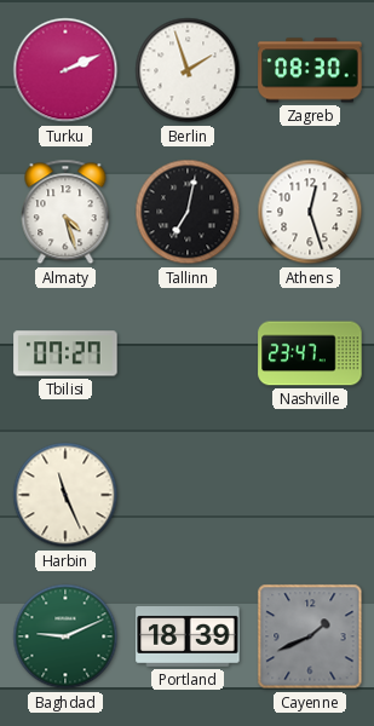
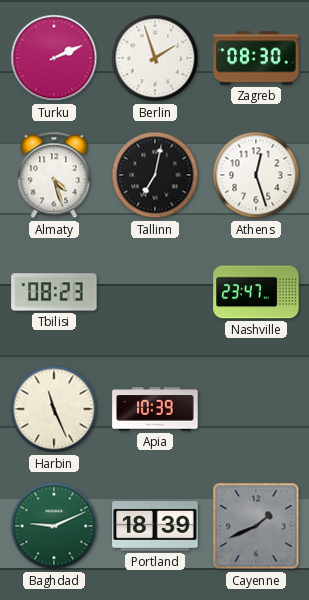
Tbilisi: 07:27 -> 08:23 (54, 292)
Apia: none -> 10:39 (155, 409)
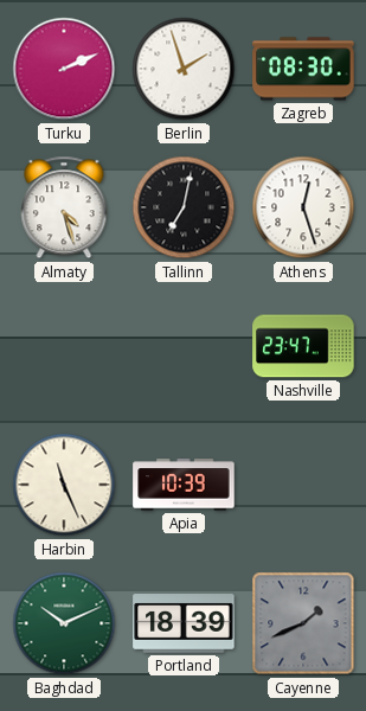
Tbilisi: 08:23 -> none (54, 292)
Baghdad: 9:11 -> 10:11 (64, 623)
